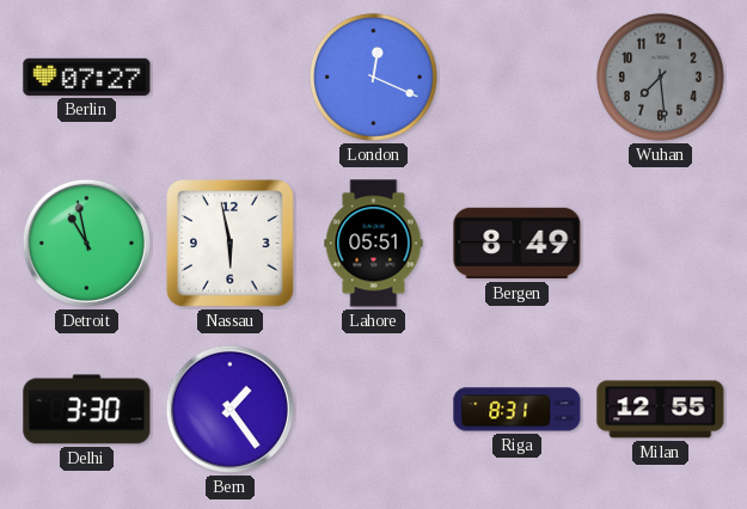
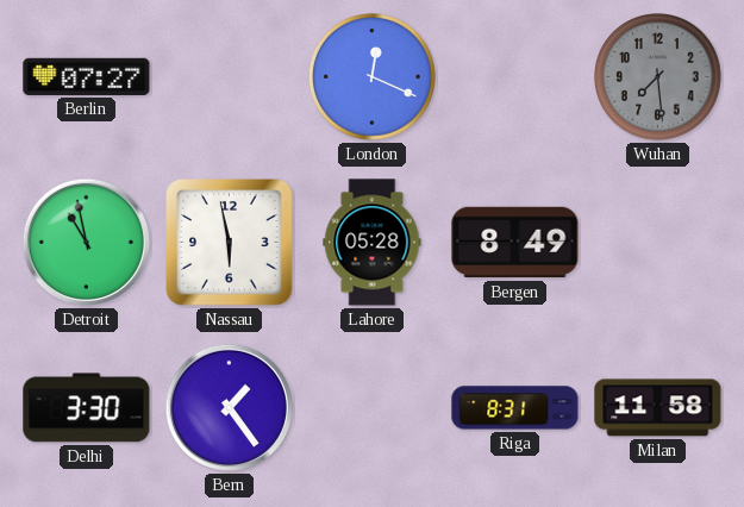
Lahore: 05:51 -> 05:28 (373, 243)
Milan: 12:55 -> 11:58 (658, 408)
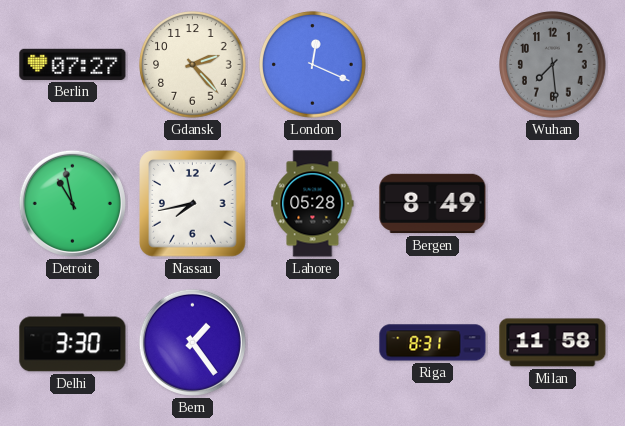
Gdansk: none -> 2:23 (193, 65)
Nassau: 5:58 -> 7:43 (193, 204)
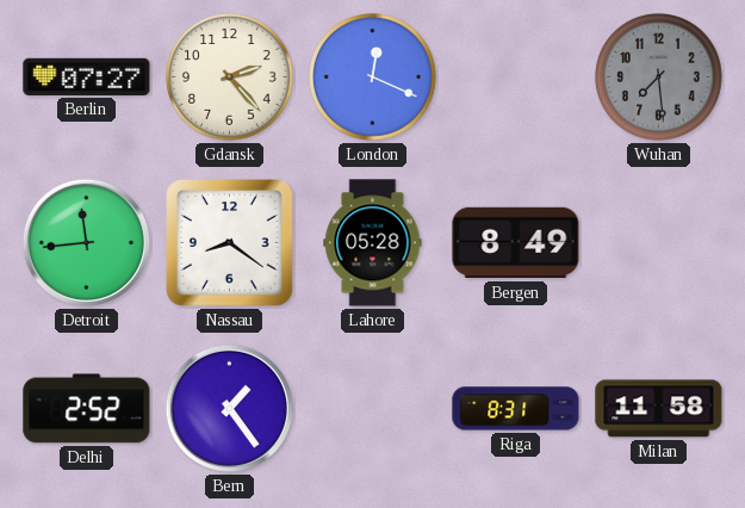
Detroit: 10:58 -> 11:44 (86, 242)
Nassau: 7:43 -> 8:21 (230, 243)
Delhi: 3:30 -> 2:52 (87, 409)
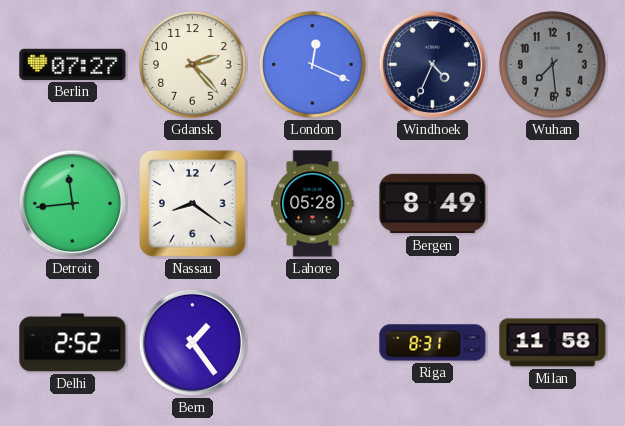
Windhoek: none -> 4:34 (432, 64)
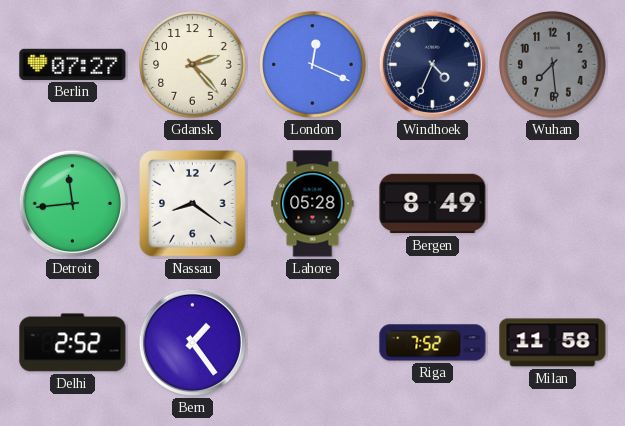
Riga: 8:31 -> 7:52 (433, 343)
